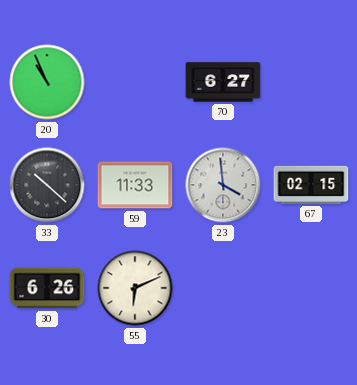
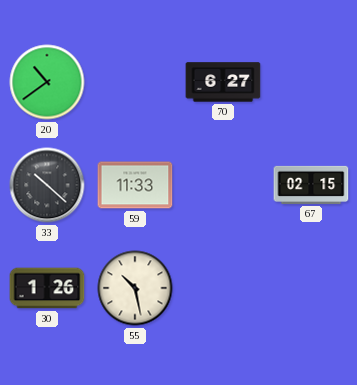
20: 10:56 -> 10:39 (47, 82)
23: 3:59 -> none (223, 185)
30: 6:26 -> 1:26 (47, 288)
55: 6:11 -> 10:28 (135, 288)
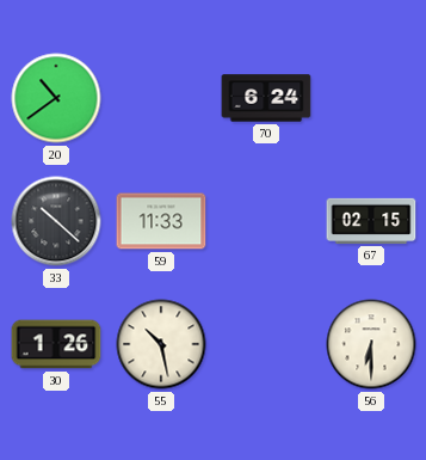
70: 6:27 -> 6:24 (266, 98)
56: none -> 6:30 (371, 344)
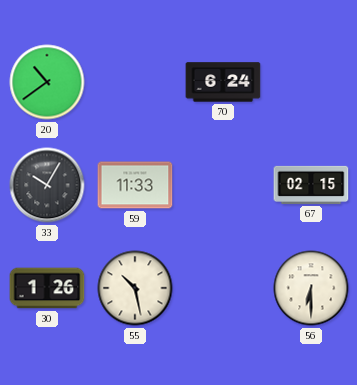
33: 10:22 -> 10:05 (47, 185)
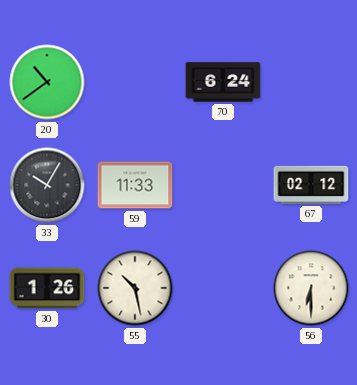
67: 02:15 -> 02:12 (311, 185)
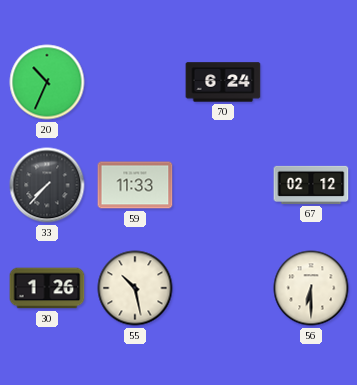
20: 10:39 -> 10:34 (47, 82)
33: 10:05 -> 7:37 (47, 185)
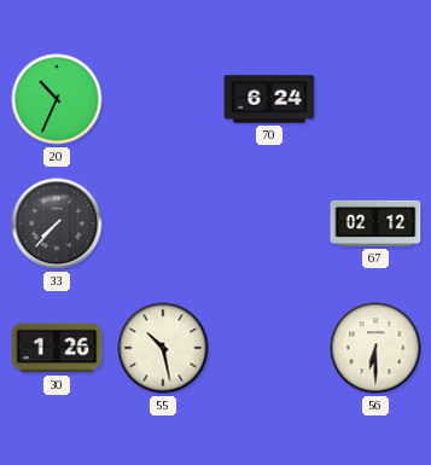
59: 11:33 -> none (135, 185)
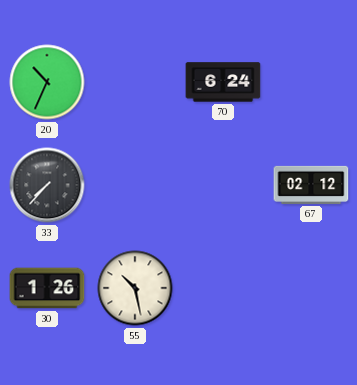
56: 6:30 -> none (375, 348)
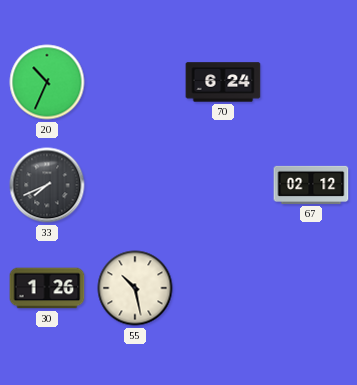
33: 7:37 -> 7:41 (47, 185)
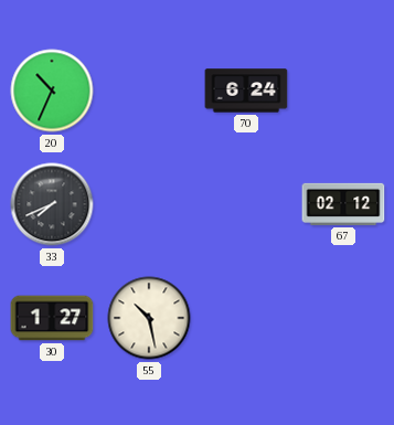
30: 1:26 -> 1:27 (52, 318)
